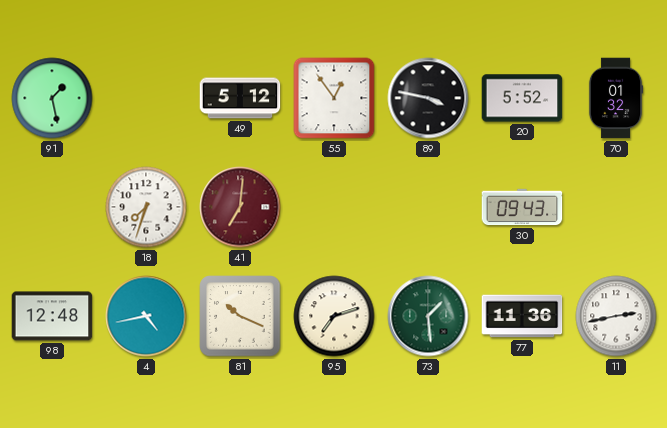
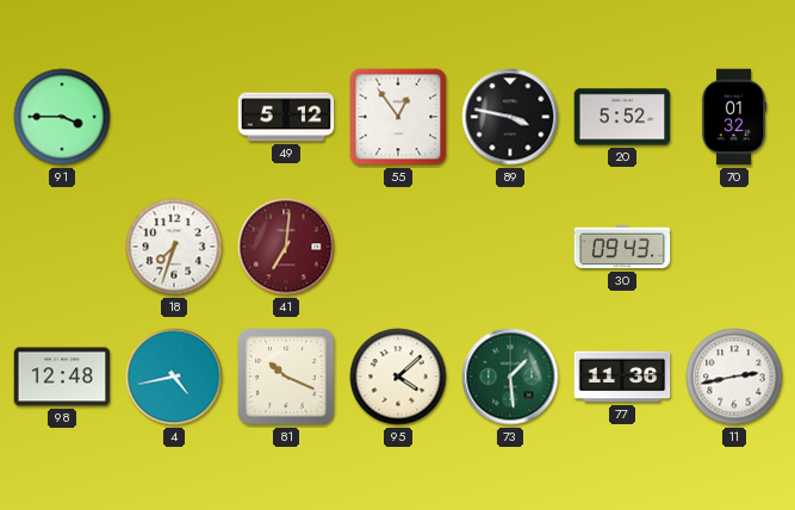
91: 1:28 -> 3:45 (62, 117)
95: 7:12 -> 4:08 (398, 377)
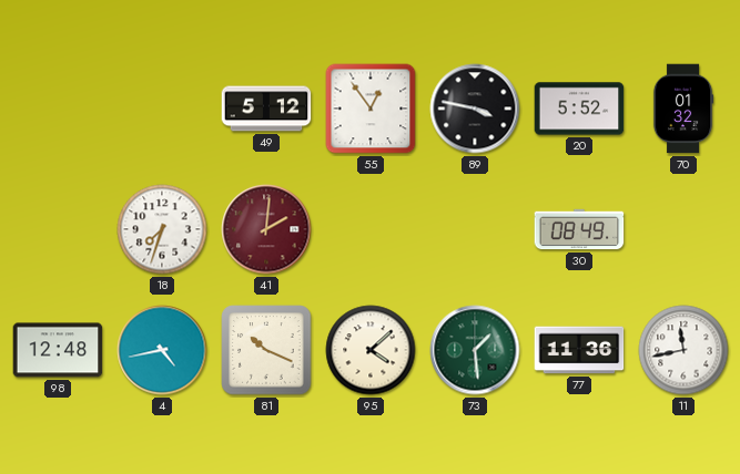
91: 3:45 -> none (62, 117)
41: 7:01 -> 2:01 (266, 229)
30: 09:43 -> 08:49 (579, 229)
11: 2:43 -> 11:43 (683, 350)
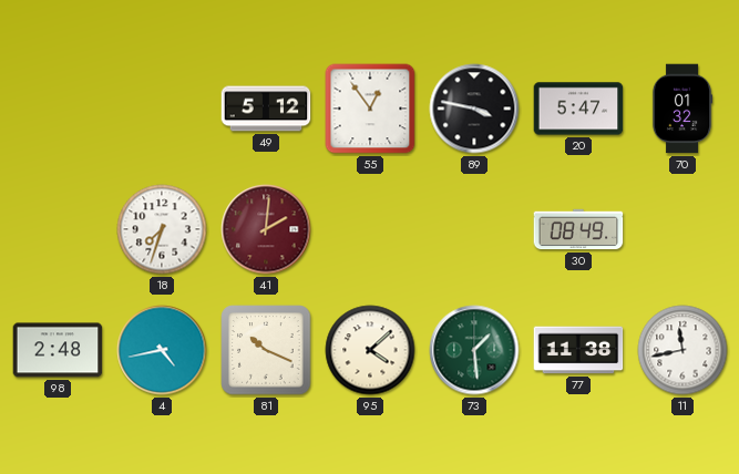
20: 5:52 -> 5:47 (578, 109)
98: 12:48 -> 2:48 (58, 350)
77: 11:36 -> 11:38 (578, 350)
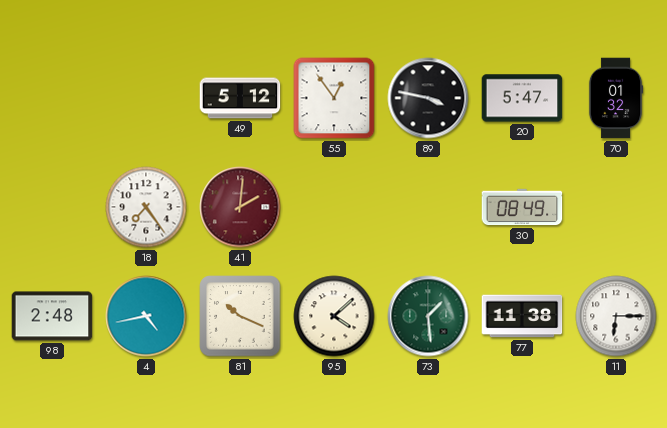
18: 7:33 -> 7:24 (146, 207)
11: 11:43 -> 6:15 (616, 316)
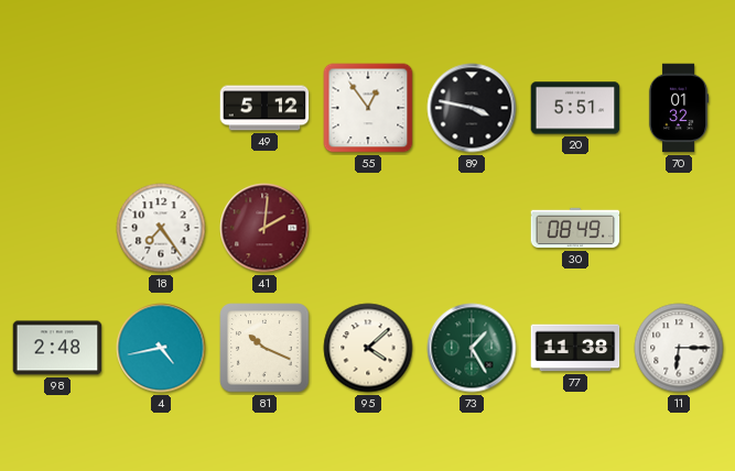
20: 5:47 -> 5:51 (575, 108)
73: 1:29 -> 1:25 (472, 348)
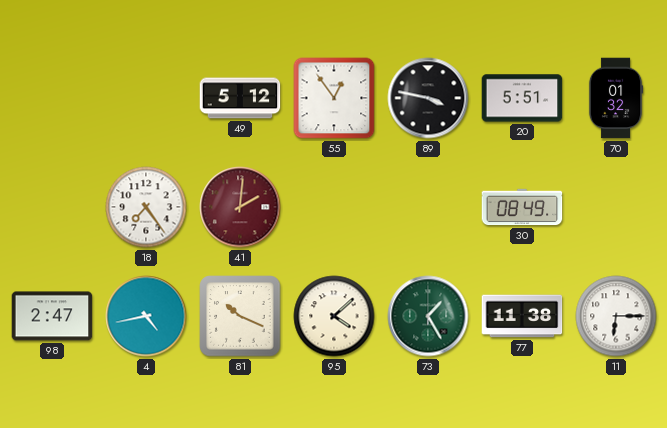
98: 2:48 -> 2:47 (52, 316)
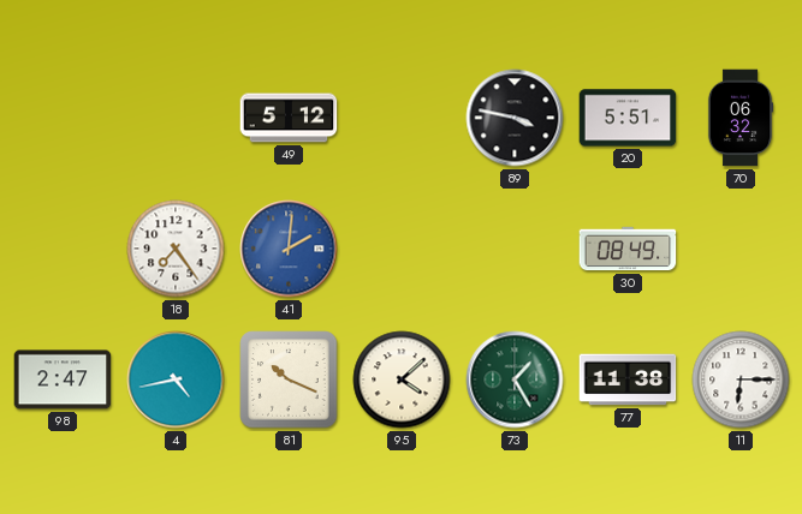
55: 12:54 -> none (334, 98)
70: 01:32 -> 06:32 (741, 118)
41 dial: burgundy -> blue (289, 249)
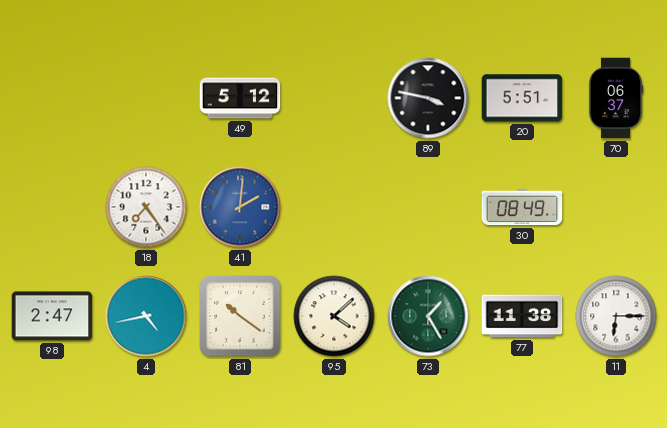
70: 06:32 -> 06:37 (616, 98)
81: 10:19 -> 10:21 (240, 316)
